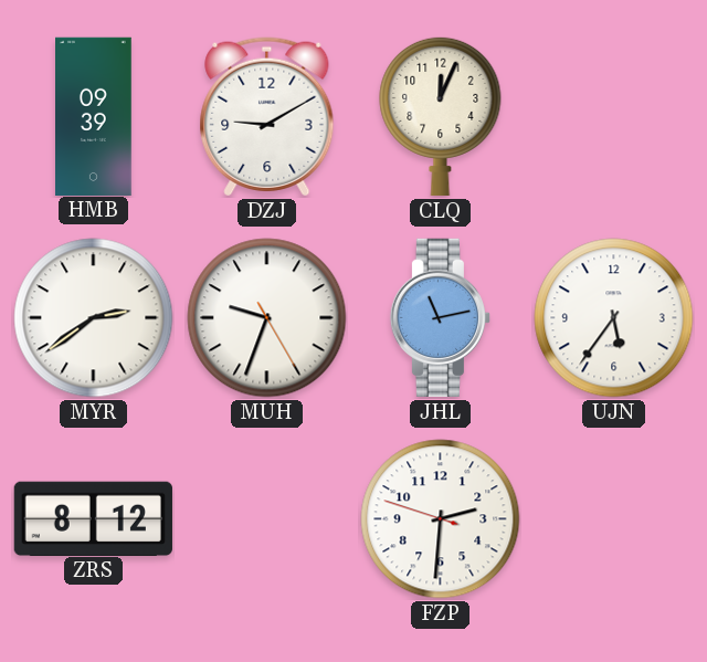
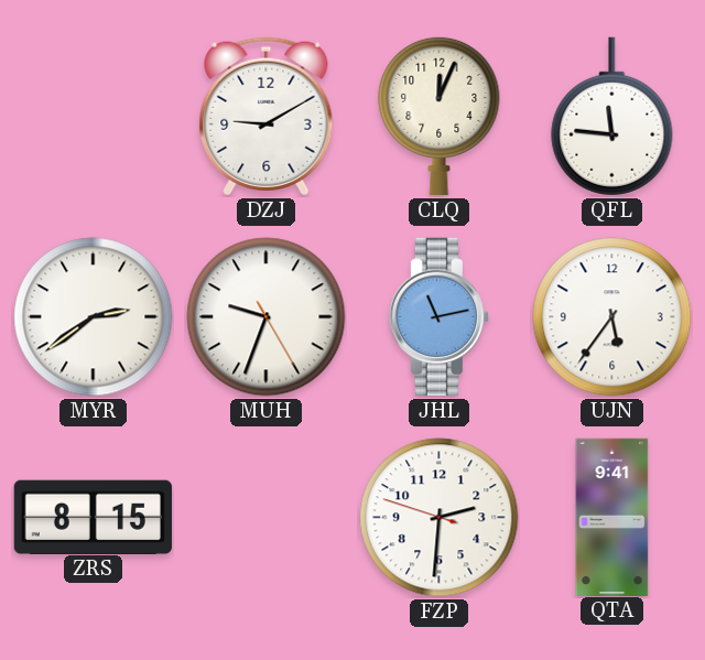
HMB: 09:39 -> none (94, 116)
QFL: none -> 11:46 (612, 117)
ZRS: 8:12 -> 8:15 (93, 517)
QTA: none -> 9:41 (612, 517)
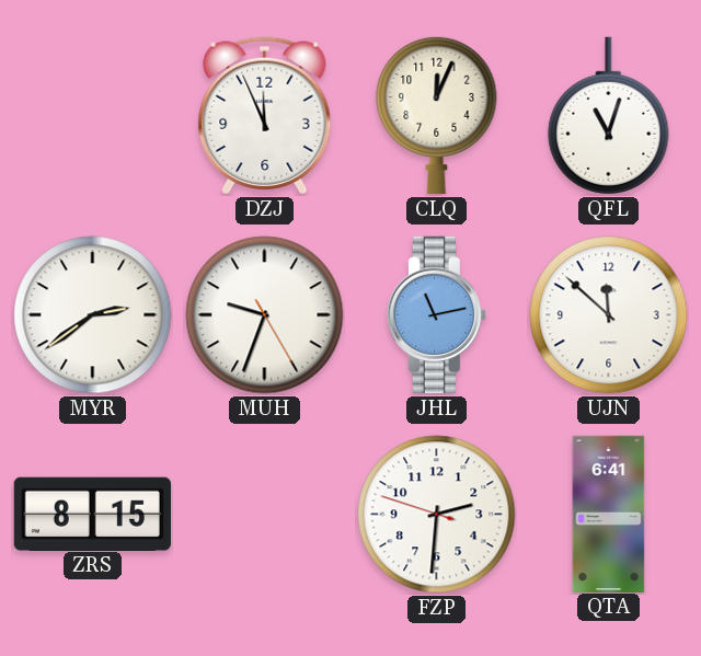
DZJ: 9:10 -> 11:56 (265, 116)
QFL: 11:46 -> 11:03 (609, 116)
UJN: 5:36 -> 11:52 (609, 315)
QTA: 9:41 -> 6:41 (609, 514)
